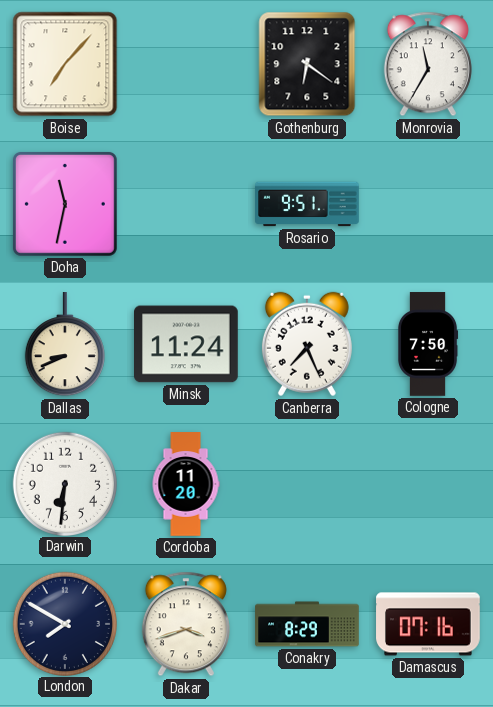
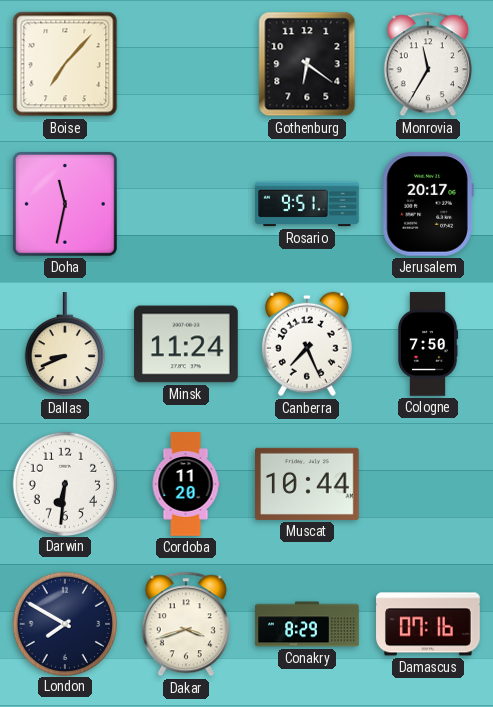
Jerusalem: none -> 20:17 (428, 204)
Muscat: none -> 10:44 (308, 484)
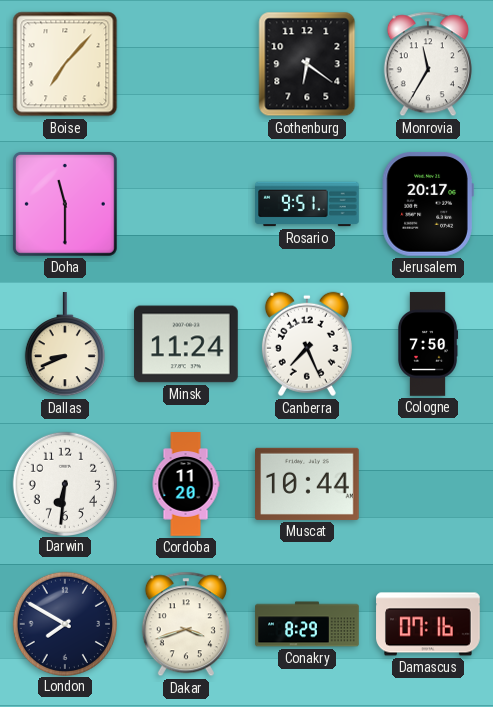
Doha: 11:32 -> 11:30 (65, 204)
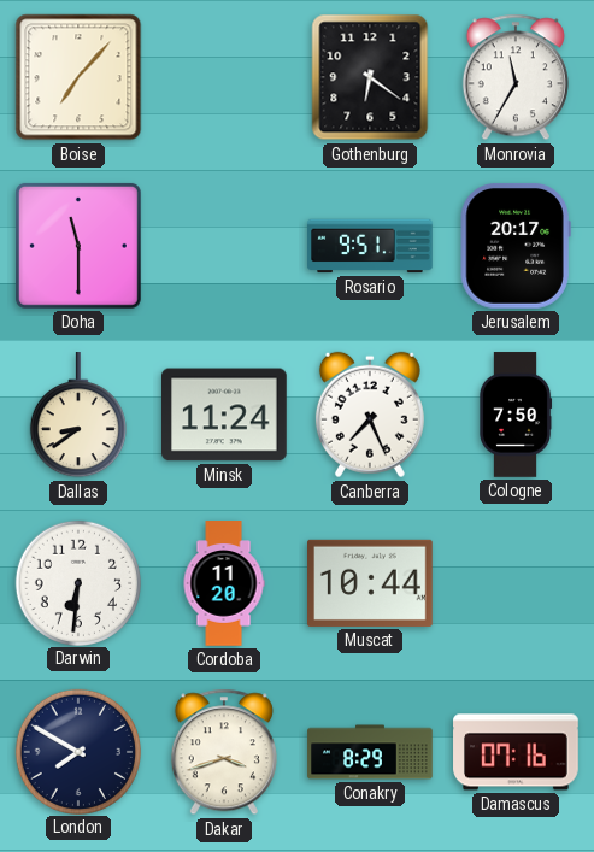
Dallas: 8:41 -> 8:39 (78, 416)
